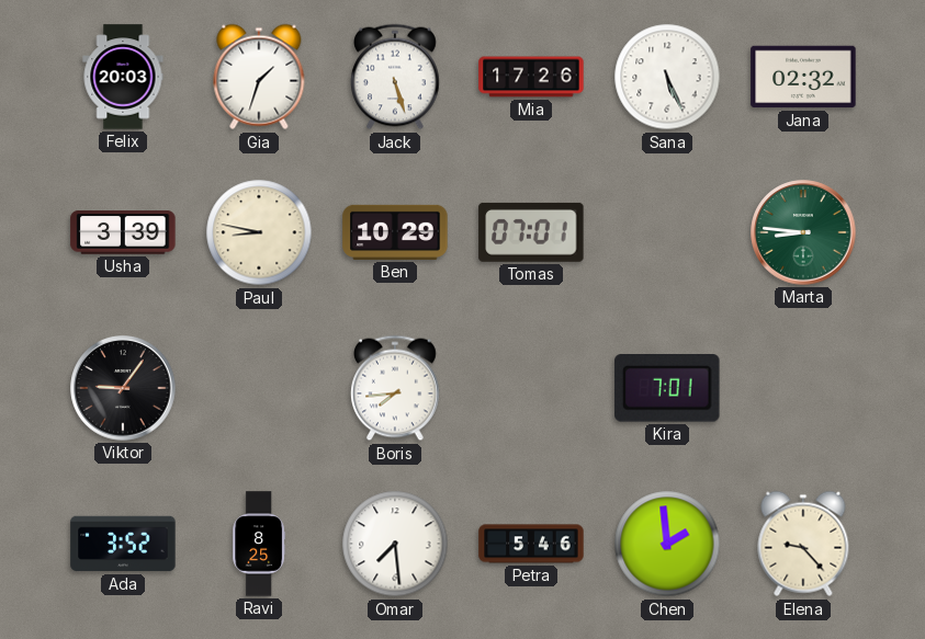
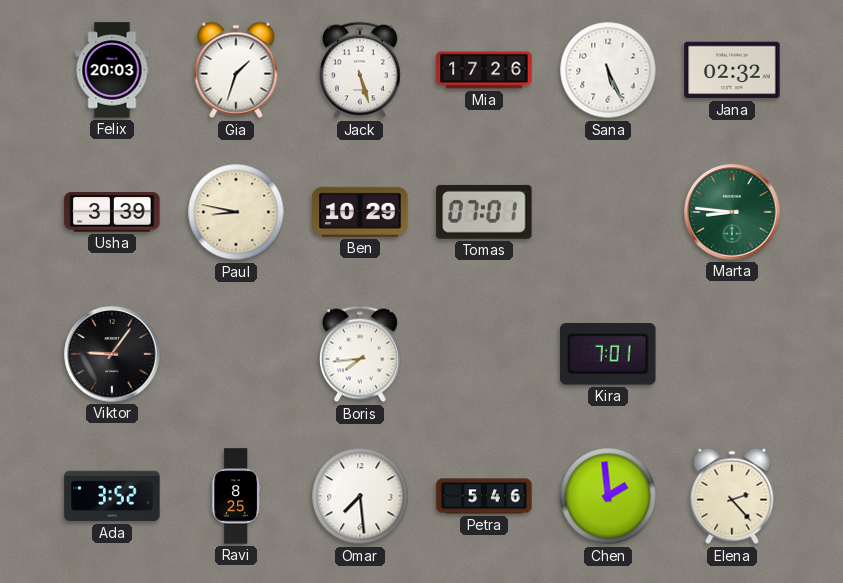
Elena: 9:23 -> 2:23 (732, 496)
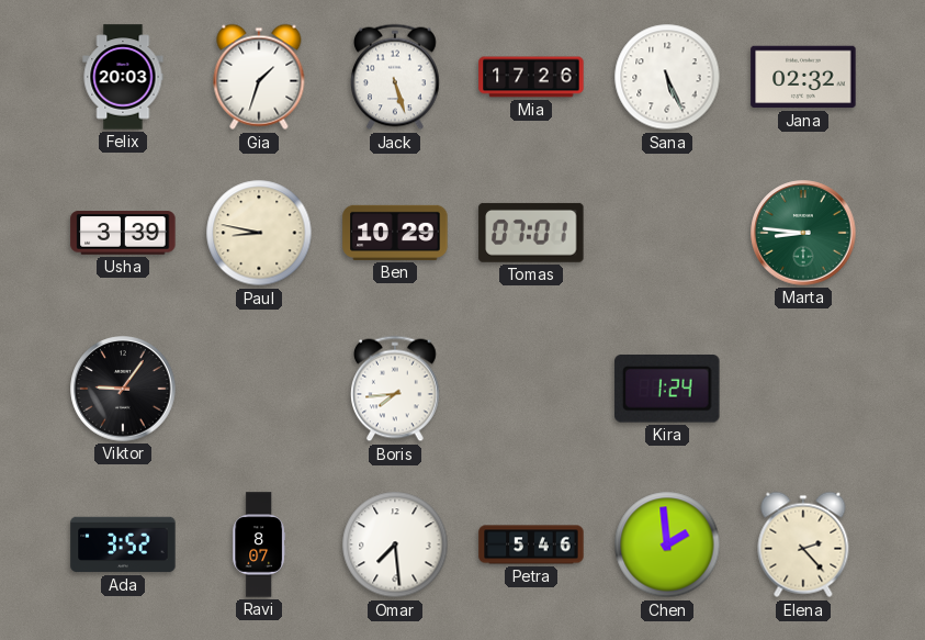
Kira: 7:01 -> 1:24 (667, 390)
Ravi: 8:25 -> 8:07 (258, 544)
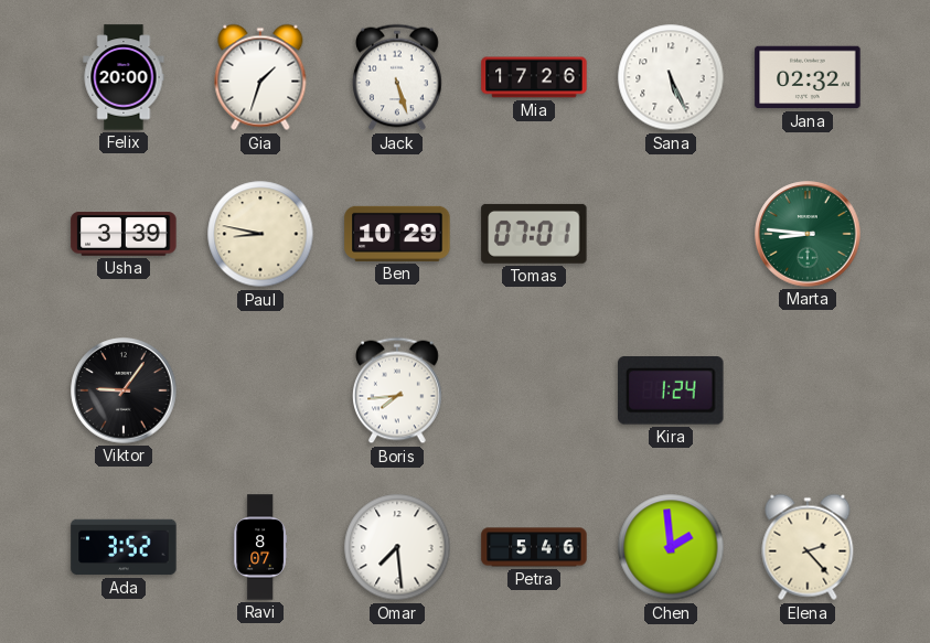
Felix: 20:03 -> 20:00 (124, 77)
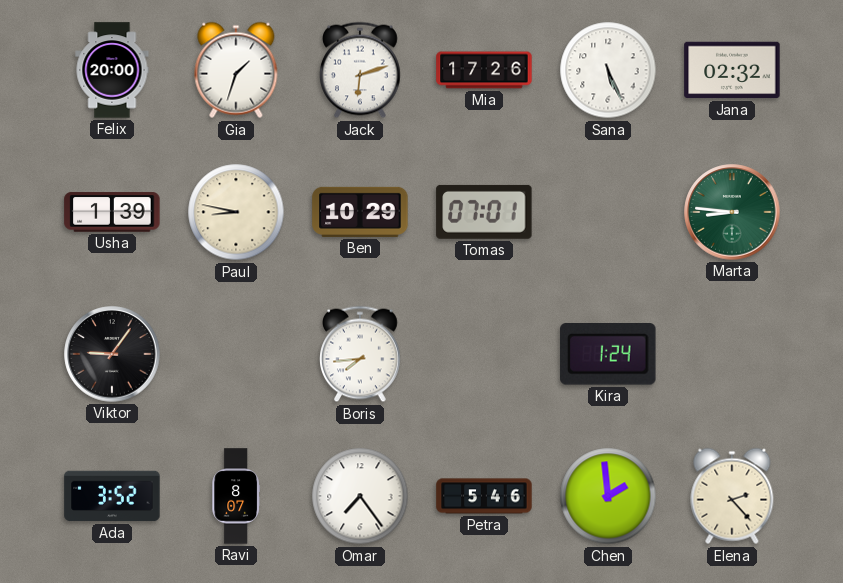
Jack: 5:27 -> 6:12 (361, 70)
Usha: 3:39 -> 1:39 (112, 212)
Omar: 7:29 -> 7:24 (360, 496)
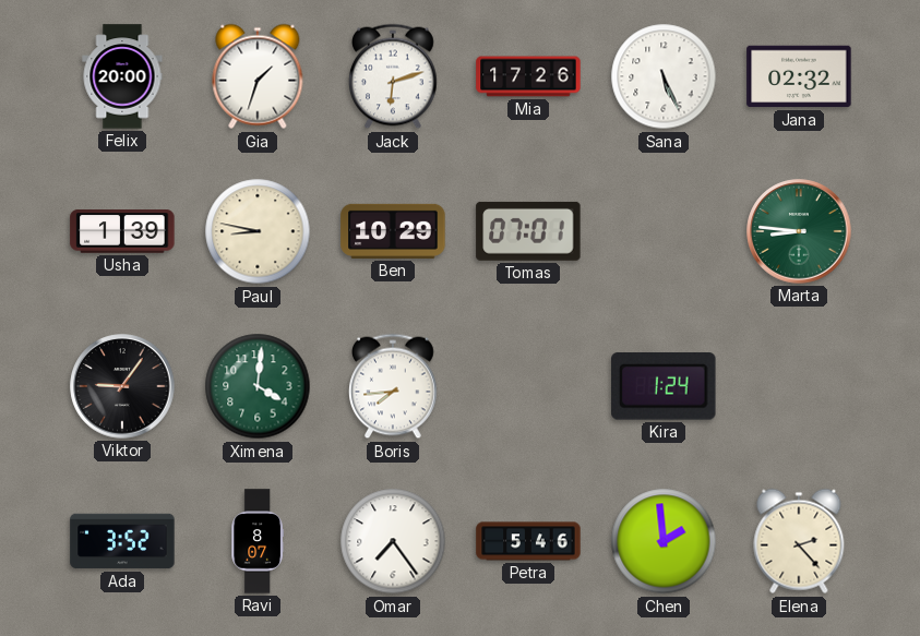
Ximena: none -> 4:01 (258, 386)
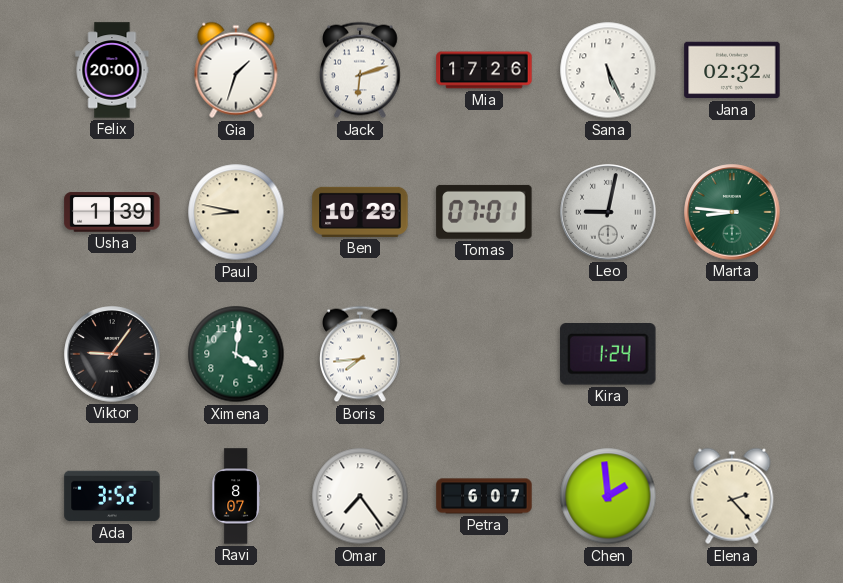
Leo: none -> 9:02 (608, 212)
Petra: 5:46 -> 6:07 (484, 496)
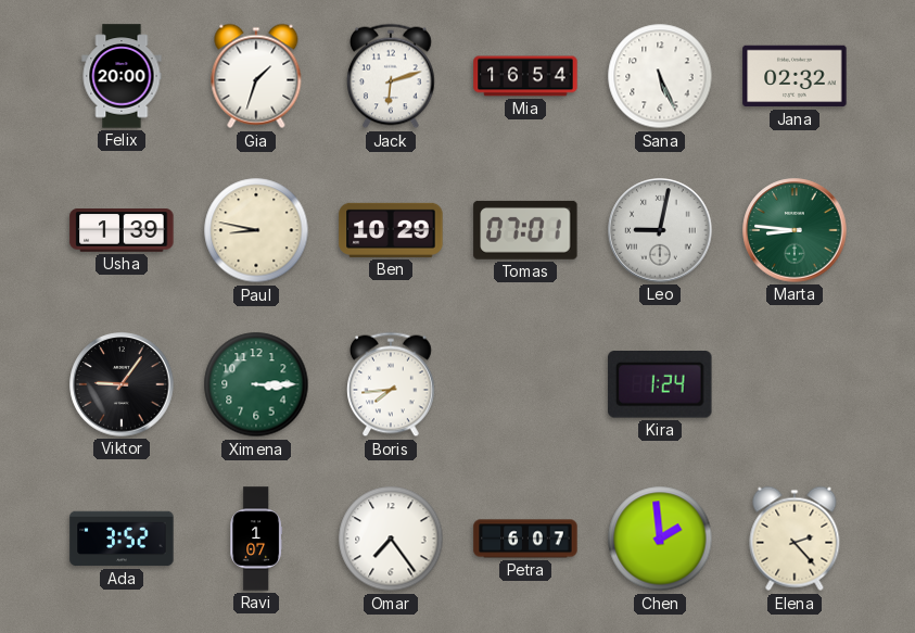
Mia: 17:26 -> 16:54 (525, 76)
Ximena: 4:01 -> 3:15 (256, 384)
Ravi: 8:07 -> 1:07 (255, 539)
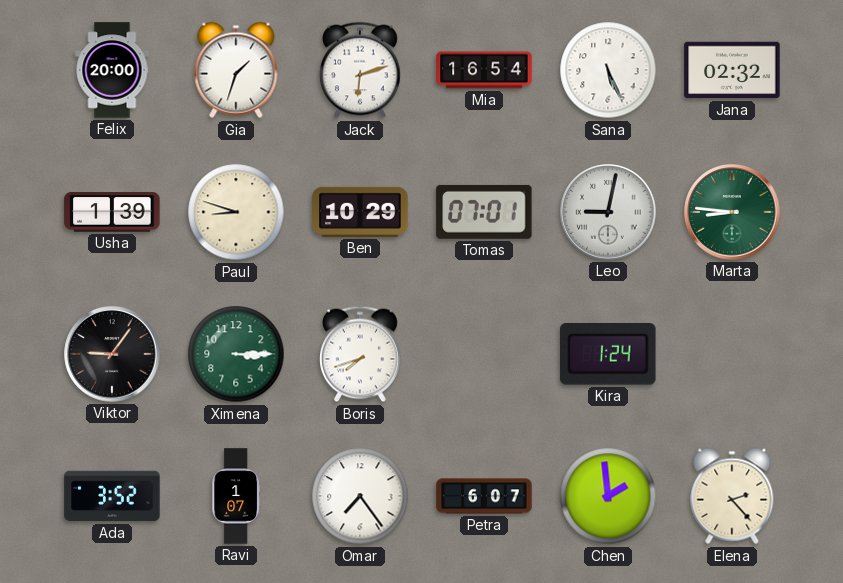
Paul: 8:47 -> 8:48 (236, 212)
Boris: 7:44 -> 7:42 (361, 354)
